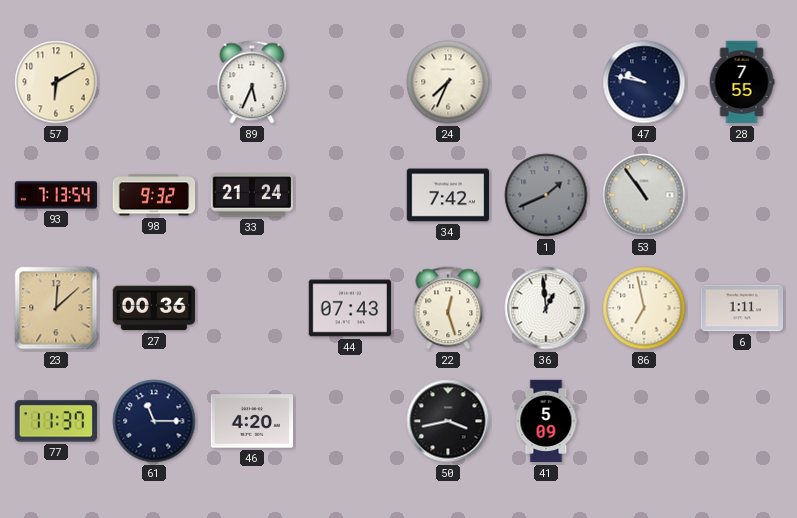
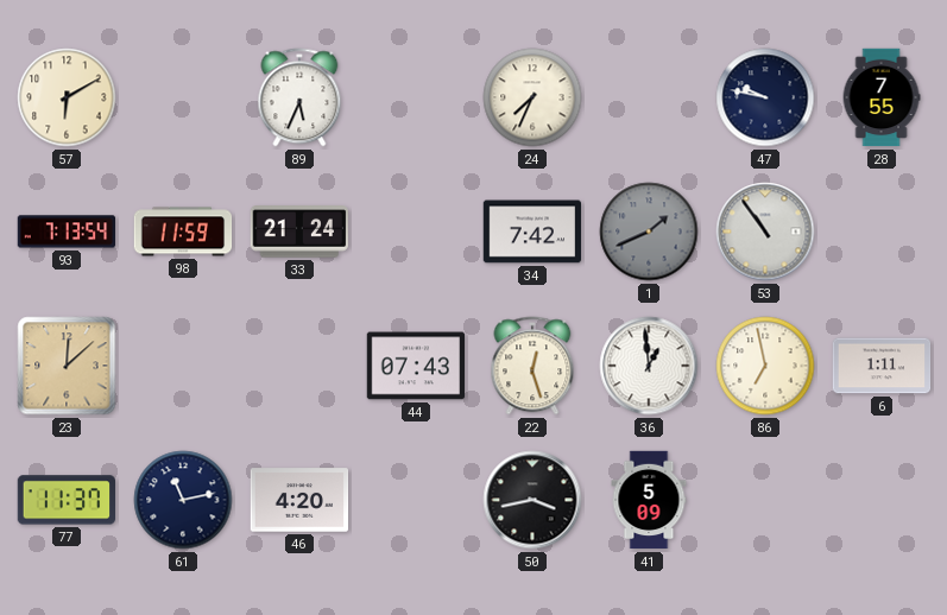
98: 9:32 -> 11:59 (183, 232)
27: 00:36 -> none (154, 308)
61: 11:15 -> 11:13 (183, 500)
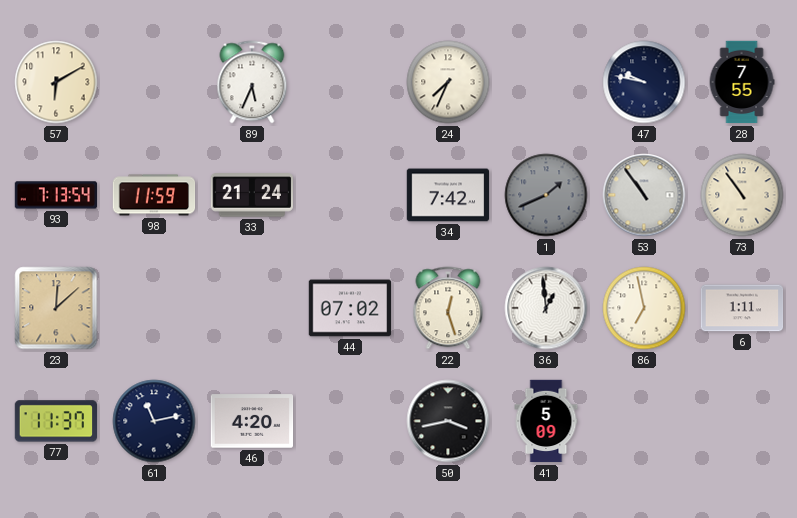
73: none -> 10:54 (742, 195)
44: 07:43 -> 07:02 (350, 308)
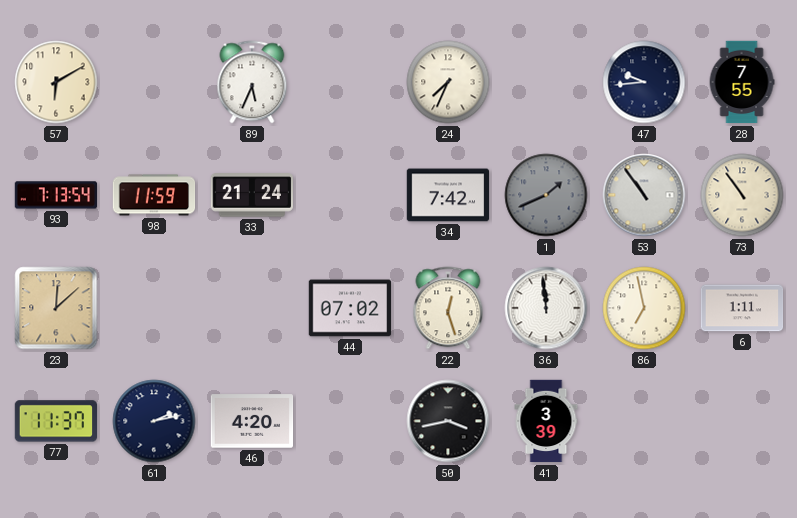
47: 9:47 -> 9:44 (644, 82)
36: 12:59 -> 11:59 (546, 308)
61: 11:13 -> 2:13 (154, 421)
41: 5:09 -> 3:39 (546, 421)
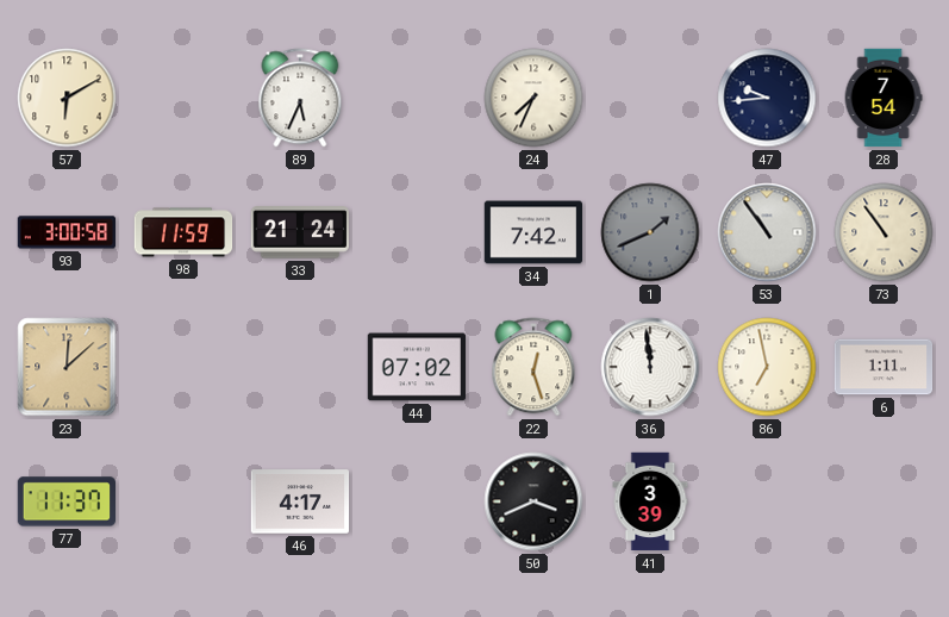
28: 7:55 -> 7:54 (884, 98)
93: 7:13 -> 3:00 (67, 232)
61: 2:13 -> none (154, 421)
46: 4:20 -> 4:17 (300, 501)
50: 3:43 -> 3:41 (533, 501)
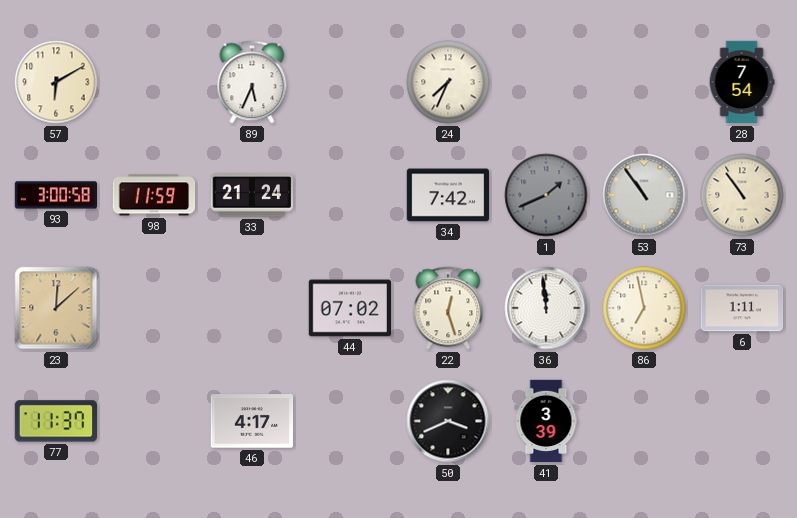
47: 9:44 -> none (767, 98)
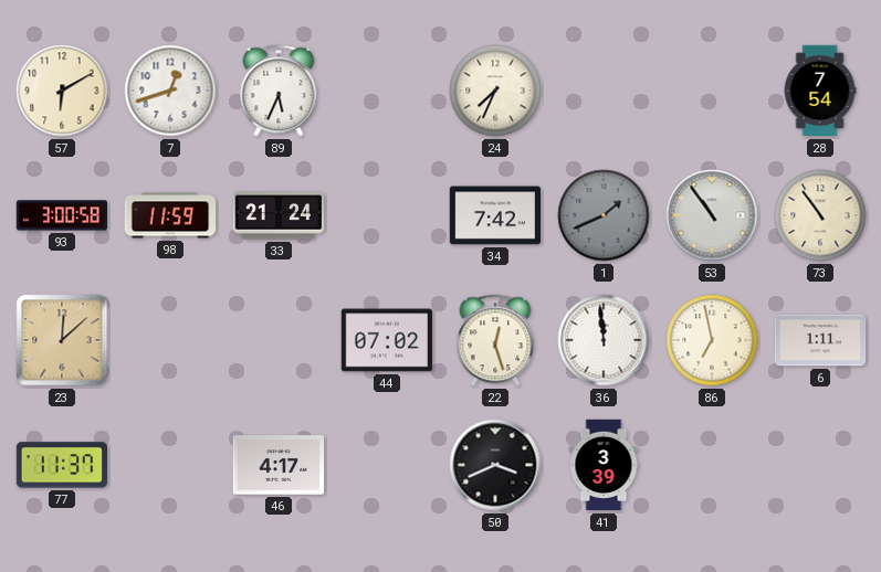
7: none -> 12:42 (170, 91)
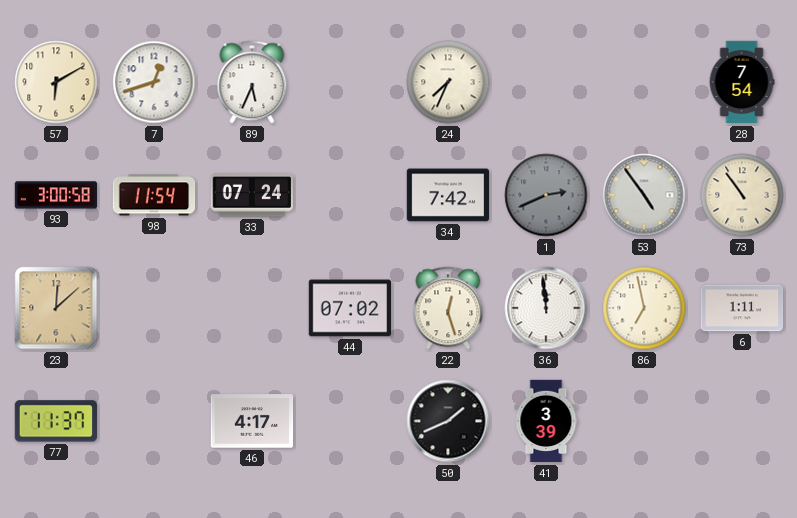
98: 11:59 -> 11:54 (154, 195)
33: 21:24 -> 07:24 (251, 195)
1: 1:41 -> 2:41 (546, 195)
53: 10:54 -> 4:54 (644, 195)
50: 3:41 -> 1:41 (448, 421)
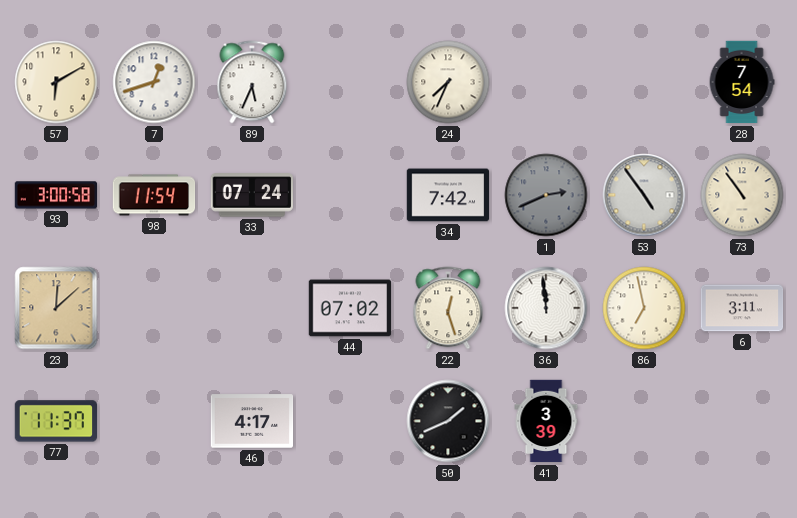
6: 1:11 -> 3:11 (742, 308)
